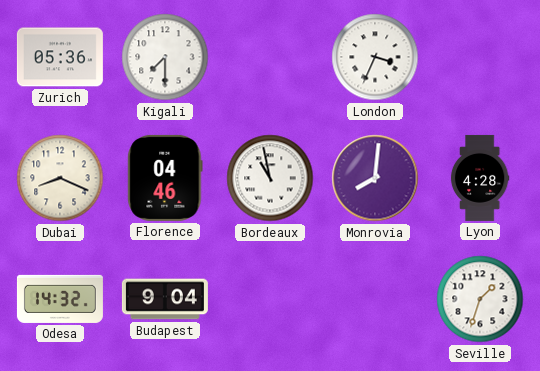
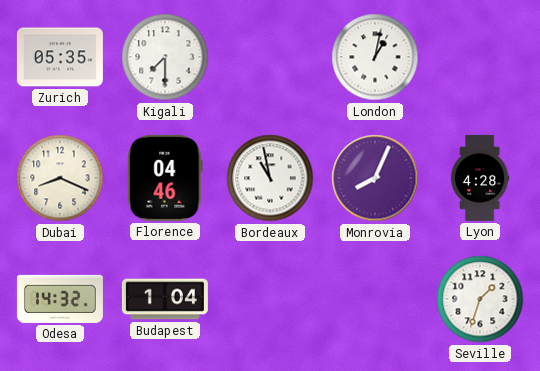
Zurich: 05:36 -> 05:35 (60, 57)
London: 3:34 -> 1:02 (375, 57)
Monrovia: 8:01 -> 8:04 (375, 178)
Budapest: 9:04 -> 1:04 (165, 299)
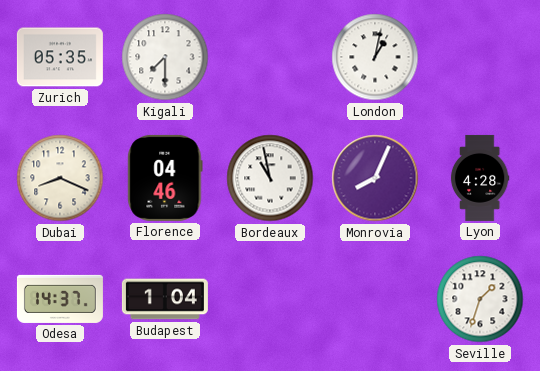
Odesa: 14:32 -> 14:37 (60, 299)
